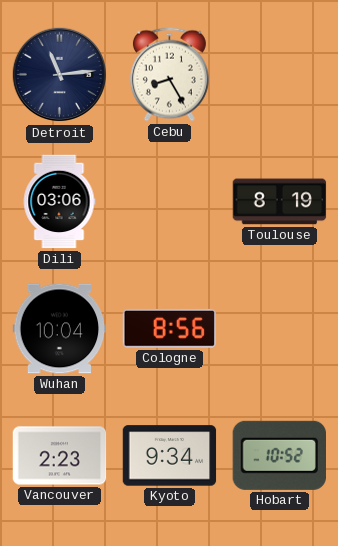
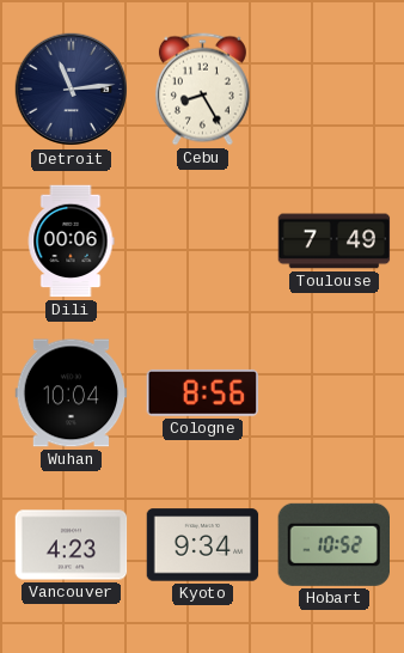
Dili: 03:06 -> 00:06 (71, 242)
Toulouse: 8:19 -> 7:49 (335, 242)
Vancouver: 2:23 -> 4:23 (72, 545)
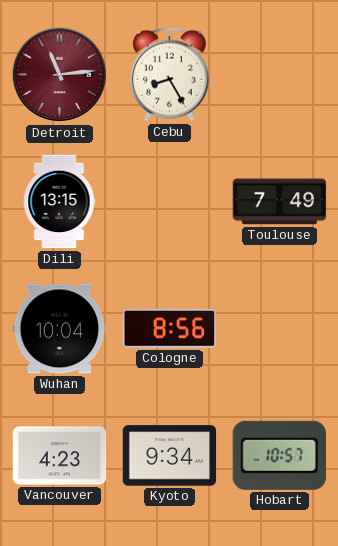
Detroit dial: navy -> burgundy (60, 75)
Dili: 00:06 -> 13:15 (59, 202)
Hobart: 10:52 -> 10:57 (279, 455)
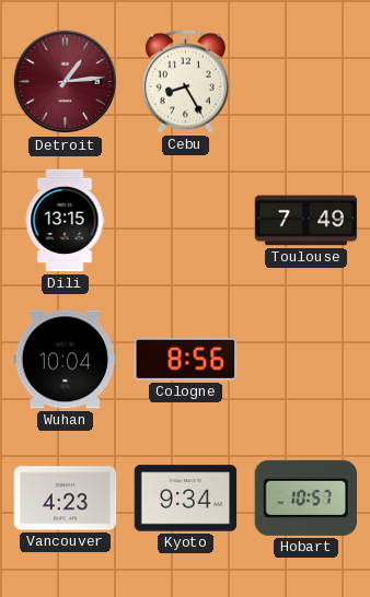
Detroit: 11:14 -> 1:14 (66, 82)
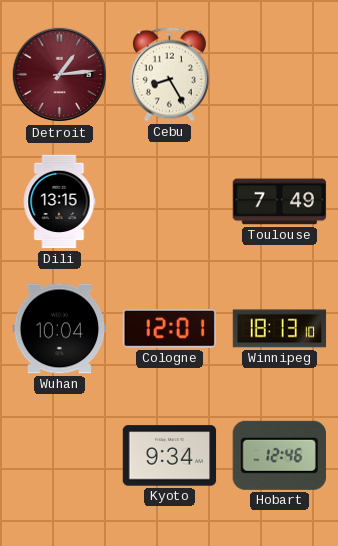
Cologne: 8:56 -> 12:01 (170, 328)
Winnipeg: none -> 18:13 (280, 329)
Vancouver: 4:23 -> none (66, 499)
Hobart: 10:57 -> 12:46 (279, 455)
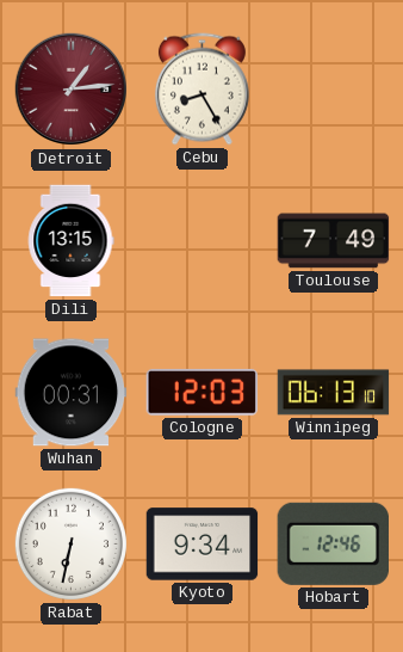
Wuhan: 10:04 -> 00:31 (72, 393)
Cologne: 12:01 -> 12:03 (203, 392)
Winnipeg: 18:13 -> 06:13 (334, 393)
Rabat: none -> 6:32 (70, 543)
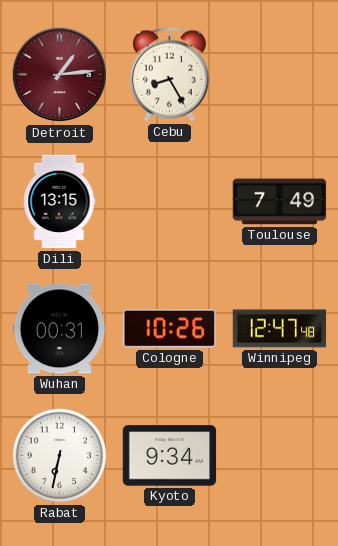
Cologne: 12:03 -> 10:26 (170, 328)
Winnipeg: 06:13 -> 12:47 (280, 329)
Hobart: 12:46 -> none (333, 543)
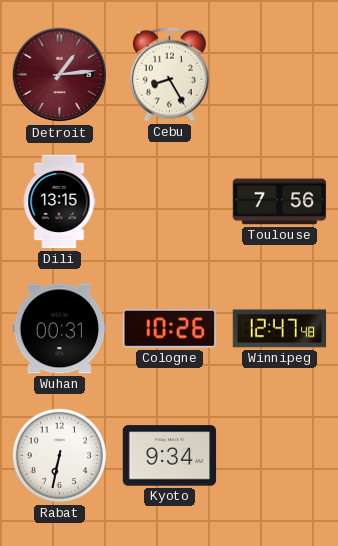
Toulouse: 7:49 -> 7:56 (280, 202)
